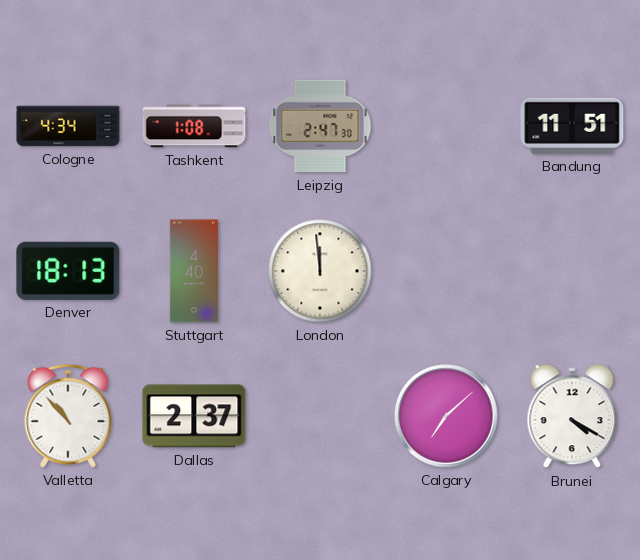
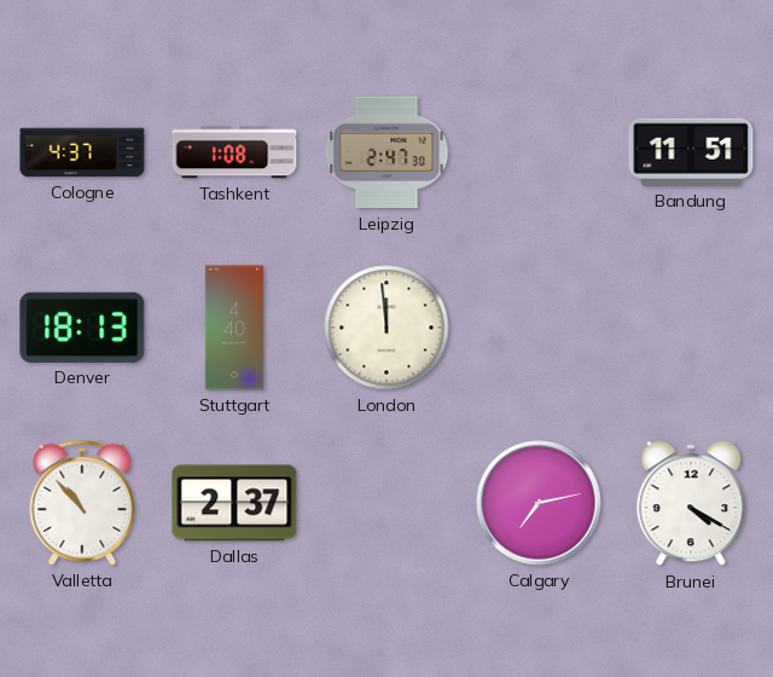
Cologne: 4:34 -> 4:37 (82, 152)
Calgary: 7:08 -> 7:13 (539, 503)
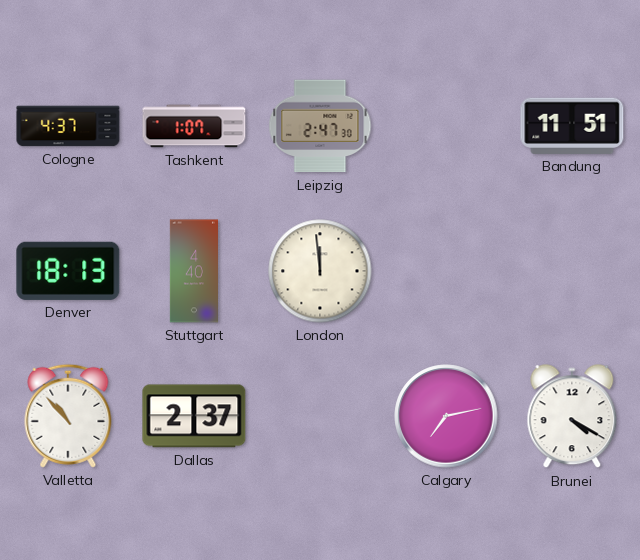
Tashkent: 1:08 -> 1:07 (194, 126)
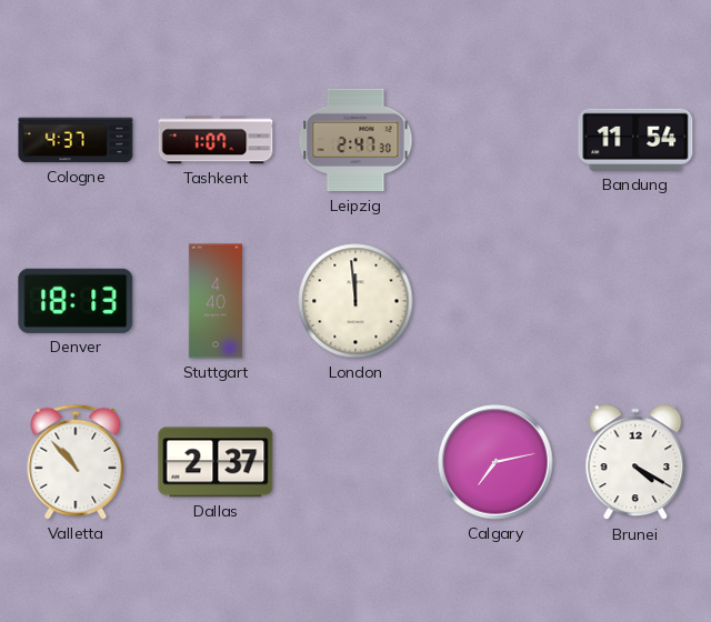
Bandung: 11:51 -> 11:54 (635, 140)
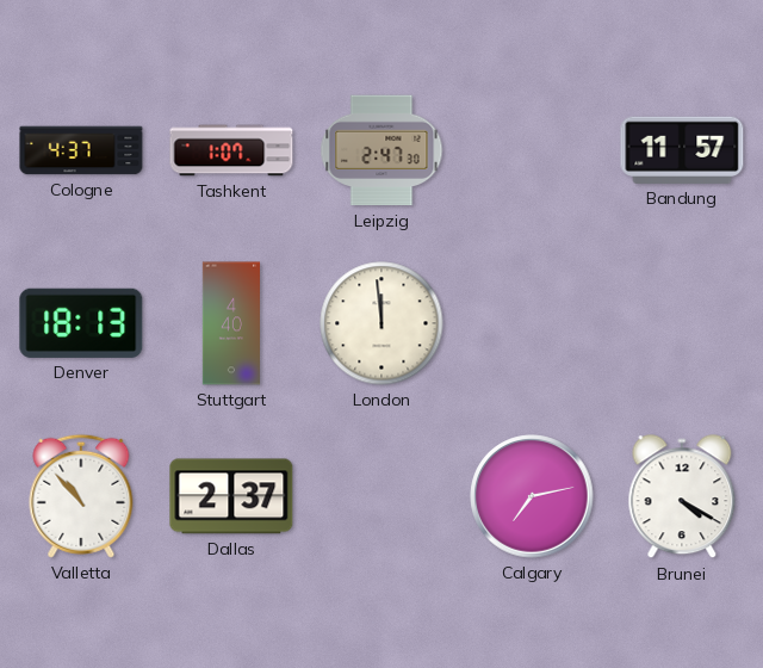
Bandung: 11:54 -> 11:57 (682, 150)
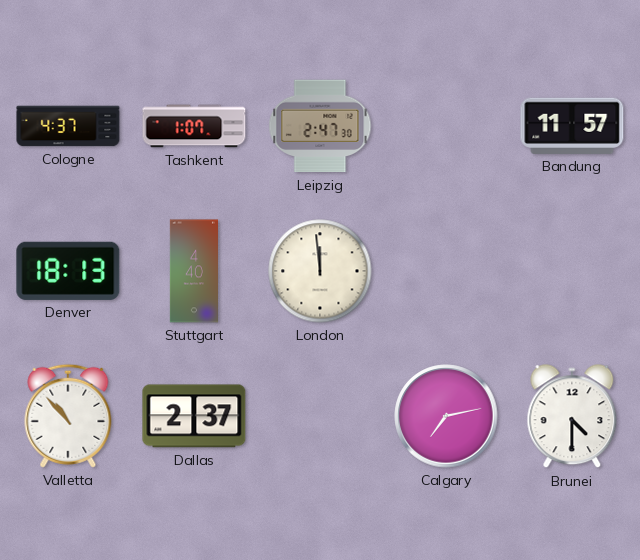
Brunei: 4:20 -> 4:30 (572, 417)
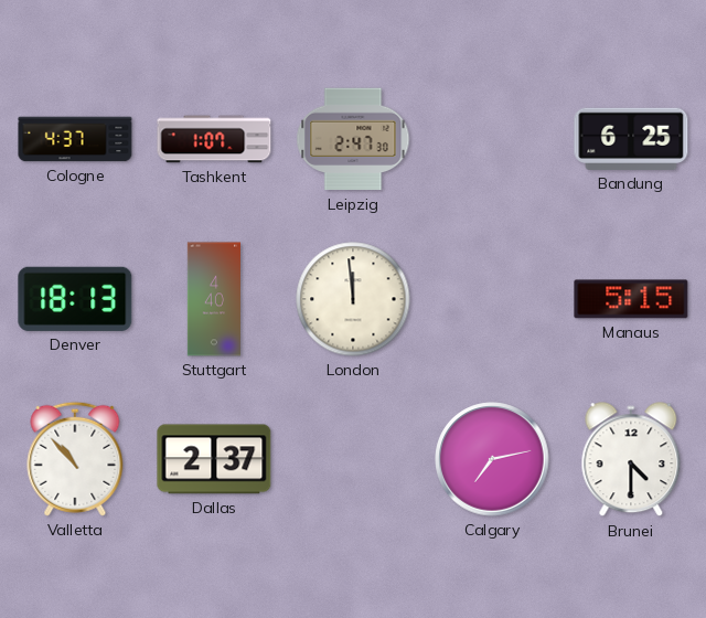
Bandung: 11:57 -> 6:25 (631, 139)
Manaus: none -> 5:15 (631, 299)
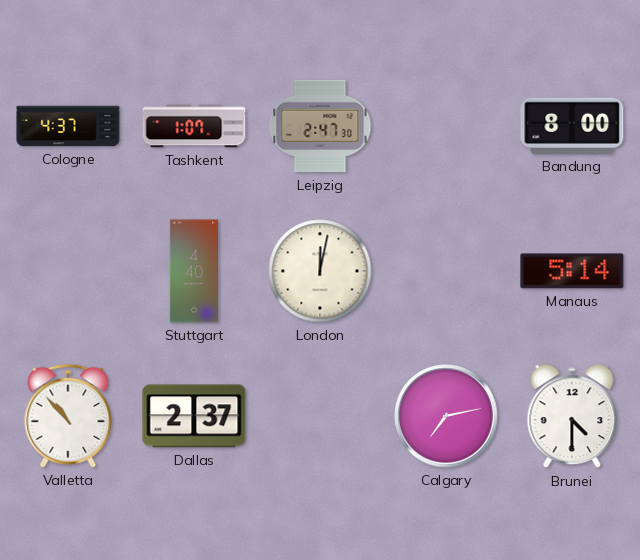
Bandung: 6:25 -> 8:00 (572, 126)
Denver: 18:13 -> none (75, 299)
London: 11:59 -> 12:02 (320, 271)
Manaus: 5:15 -> 5:14 (572, 271)
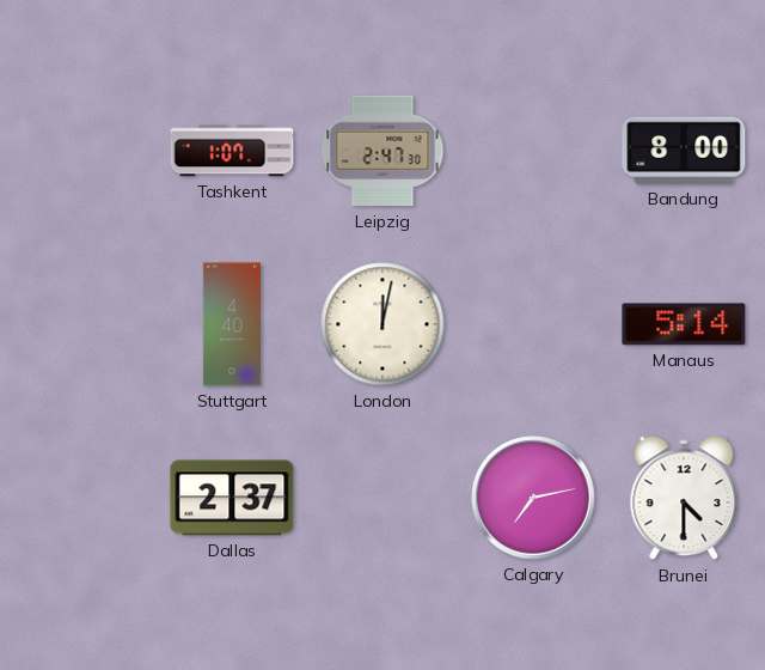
Cologne: 4:37 -> none (68, 126)
Valletta: 10:53 -> none (68, 416)
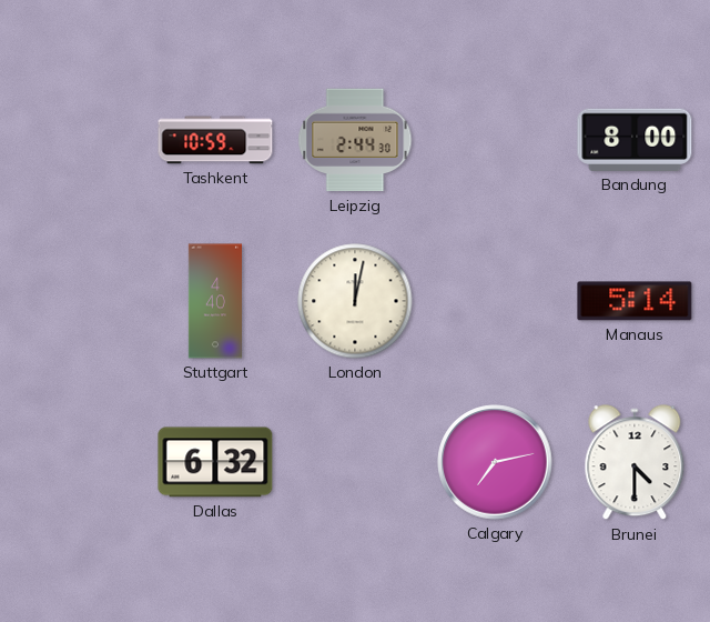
Tashkent: 1:07 -> 10:59 (215, 140)
Leipzig: 2:47 -> 2:44 (355, 140)
Dallas: 2:37 -> 6:32 (215, 462)
